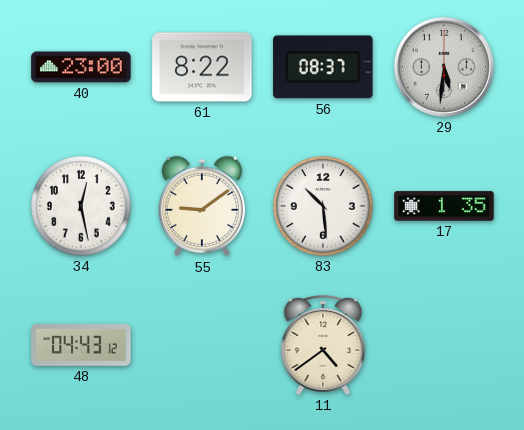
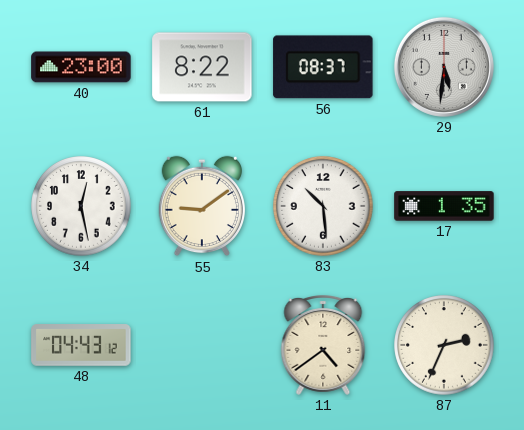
87: none -> 2:34 (444, 345)
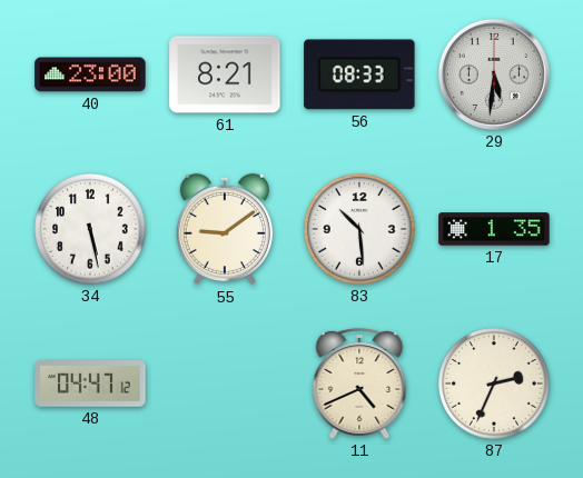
61: 8:22 -> 8:21 (225, 74)
56: 08:37 -> 08:33 (359, 74)
34: 12:28 -> 5:28 (90, 229)
48: 04:43 -> 04:47 (90, 384)
11: 4:39 -> 4:41 (359, 385)
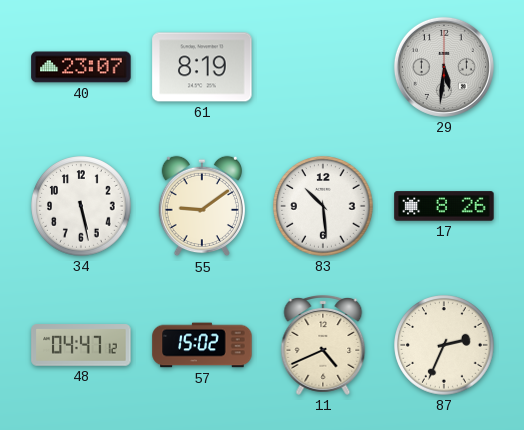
40: 23:00 -> 23:07 (81, 67)
61: 8:21 -> 8:19 (202, 67)
56: 08:33 -> none (359, 74)
17: 1:35 -> 8:26 (444, 206)
57: none -> 15:02 (202, 345)
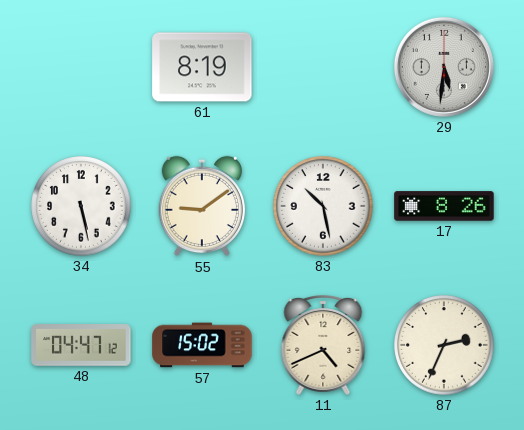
40: 23:07 -> none (81, 67)
83: 10:29 -> 10:28 (323, 206)
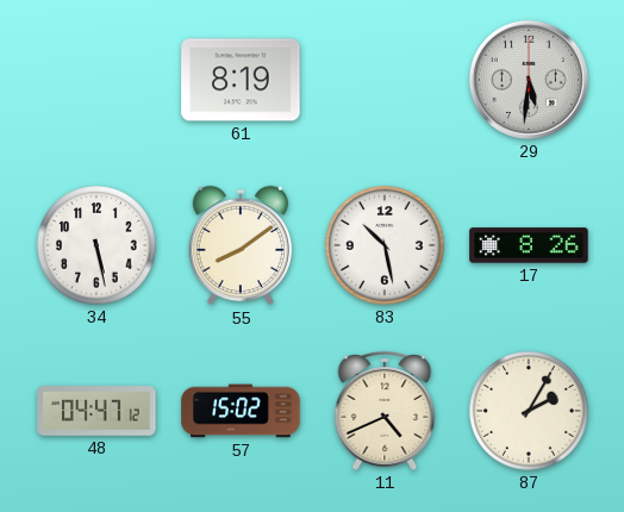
55: 9:09 -> 8:09 (241, 245)
87: 2:34 -> 2:05 (529, 411)
